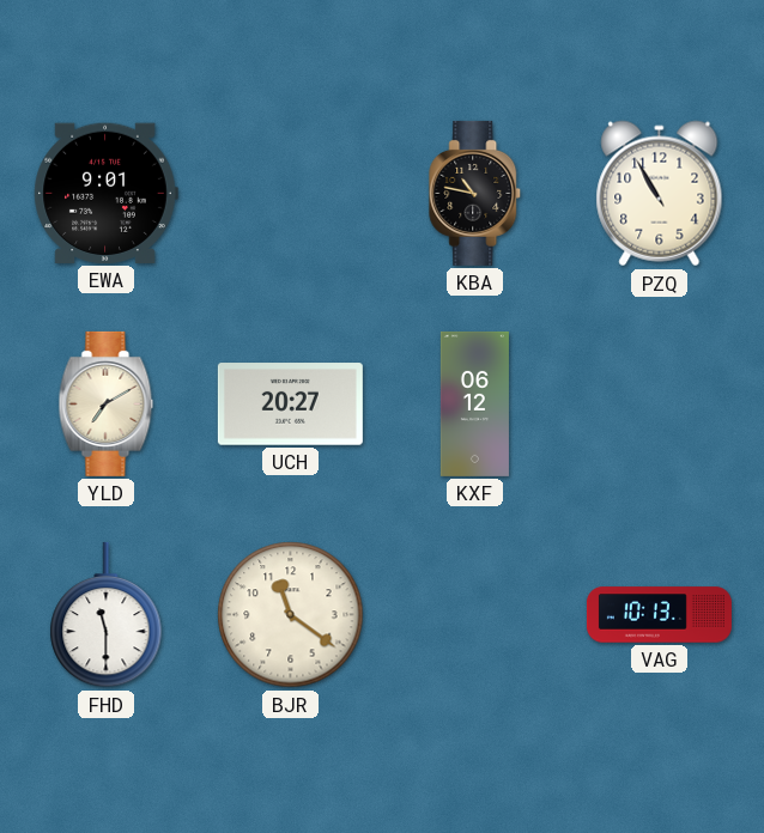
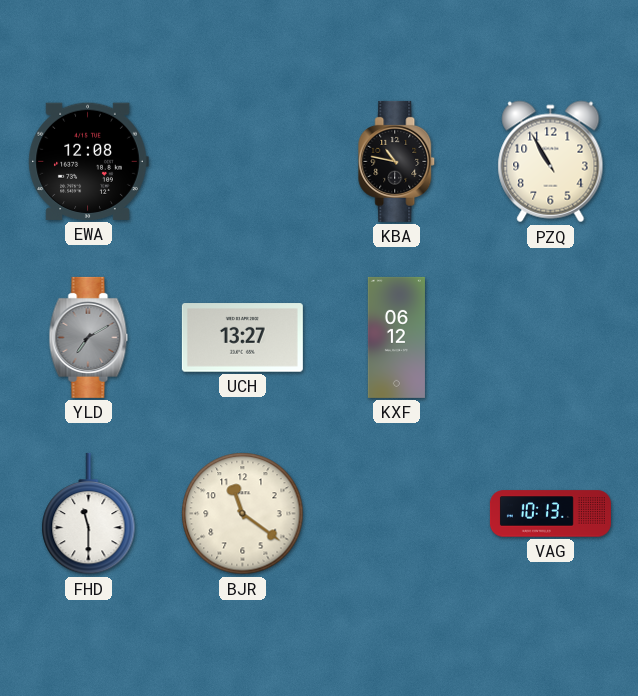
EWA: 9:01 -> 12:08 (88, 161)
YLD dial: cream -> grey (89, 337)
UCH: 20:27 -> 13:27 (242, 338)
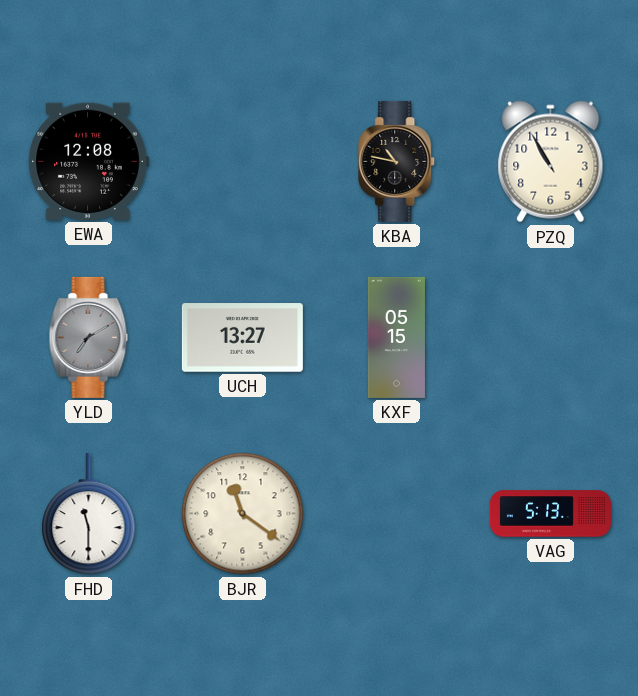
KXF: 06:12 -> 05:15 (396, 337)
VAG: 10:13 -> 5:13 (550, 514)
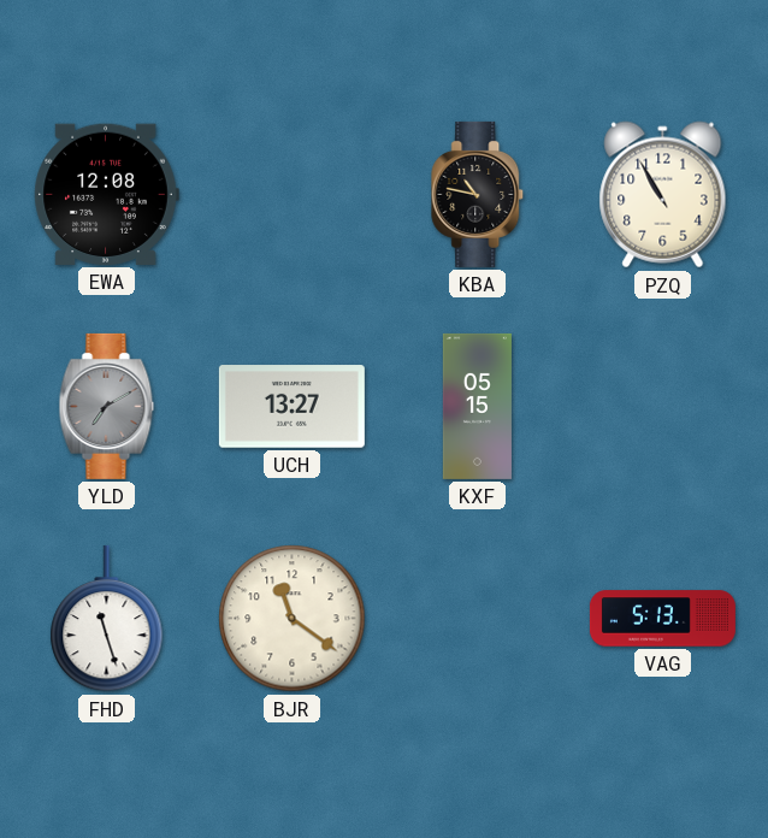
FHD: 11:30 -> 11:27 (107, 619)
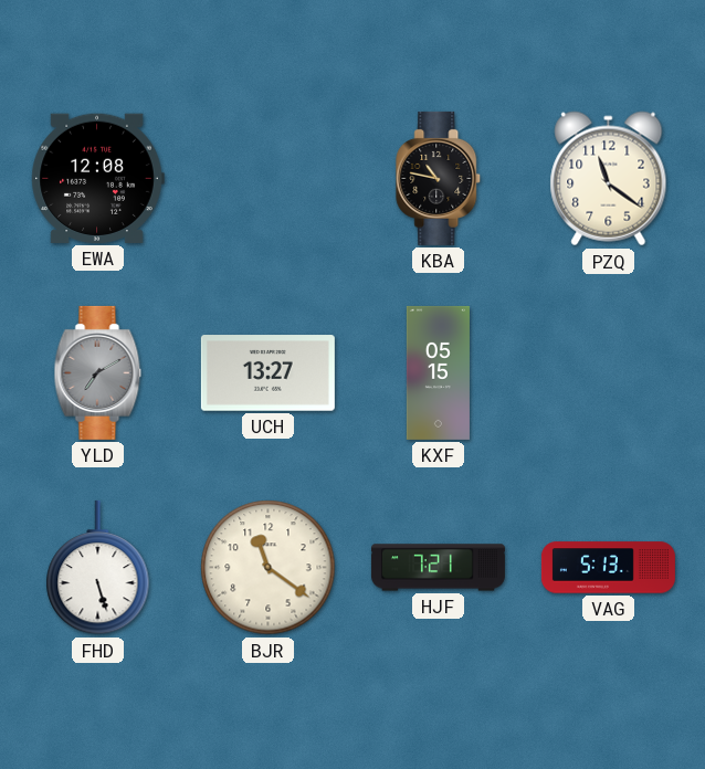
PZQ: 10:55 -> 11:21 (609, 179)
FHD: 11:27 -> 5:27 (98, 568)
HJF: none -> 7:21 (438, 568)
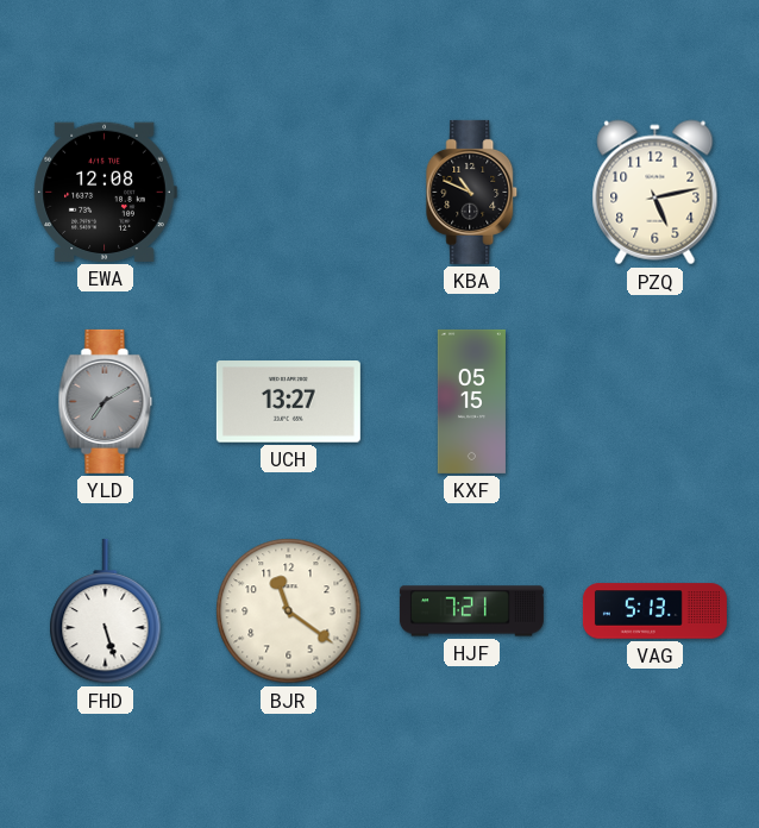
KBA: 10:47 -> 10:49 (472, 192)
PZQ: 11:21 -> 5:13 (655, 193)
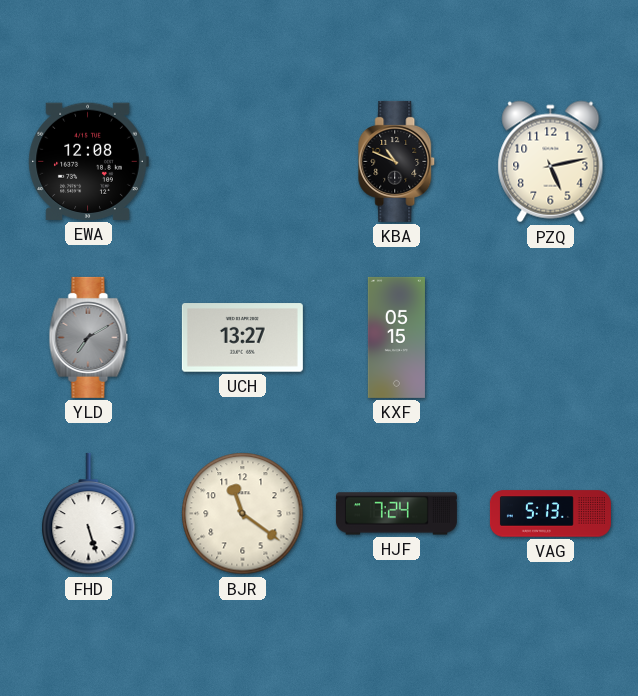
HJF: 7:21 -> 7:24 (396, 514)
